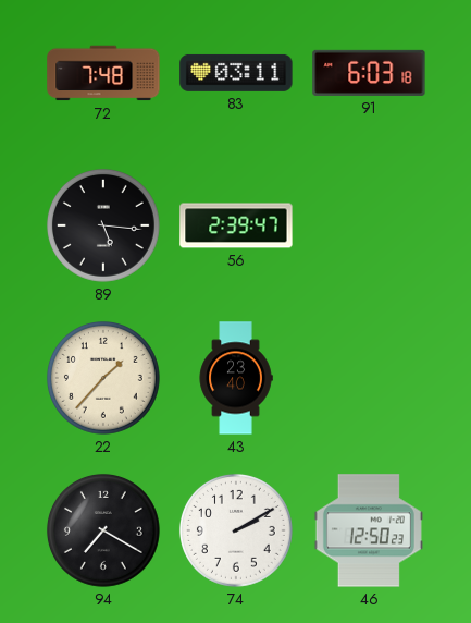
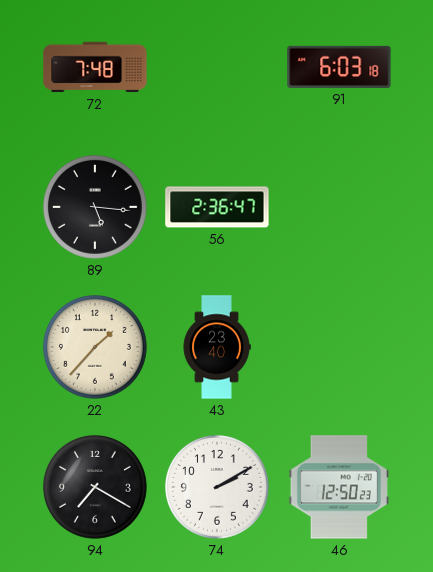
83: 03:11 -> none (236, 73)
56: 2:39 -> 2:36 (217, 207)
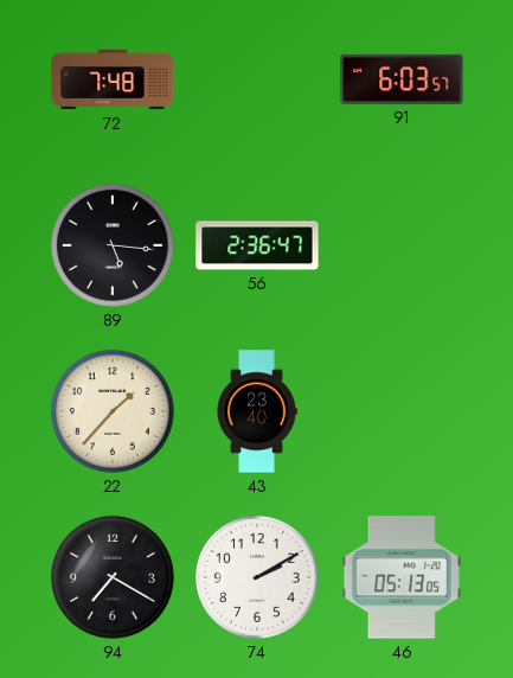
91: 6:03:18 -> 6:03:57 (402, 79)
46: 12:50 -> 05:13 (402, 577)
